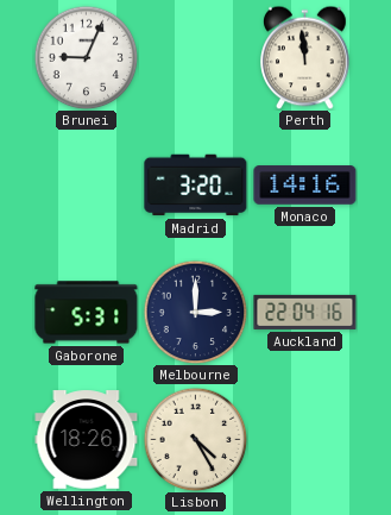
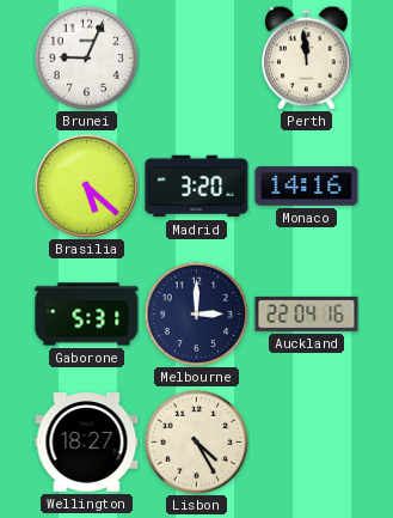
Brasilia: none -> 5:22 (86, 185)
Wellington: 18:26 -> 18:27 (87, 443)
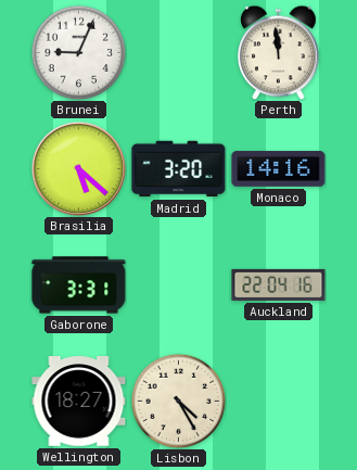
Gaborone: 5:31 -> 3:31 (79, 285)
Melbourne: 3:00 -> none (196, 313)
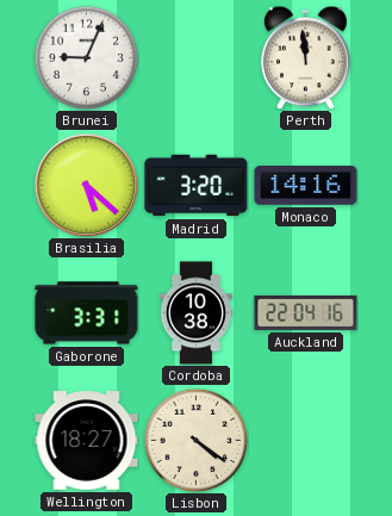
Cordoba: none -> 10:38 (195, 313)
Lisbon: 4:25 -> 4:21 (195, 440)
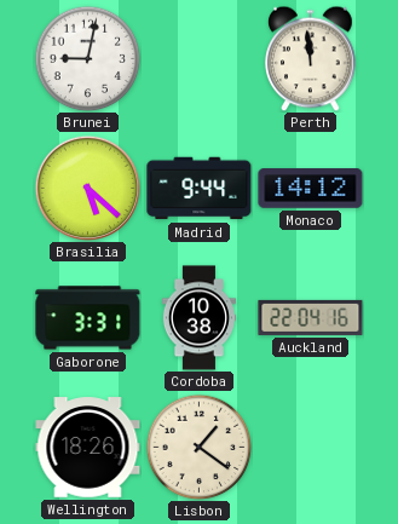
Brunei: 9:04 -> 9:02 (87, 58)
Madrid: 3:20 -> 9:44 (200, 189)
Monaco: 14:16 -> 14:12 (311, 189)
Wellington: 18:27 -> 18:26 (88, 448)
Lisbon: 4:21 -> 1:21 (198, 447)
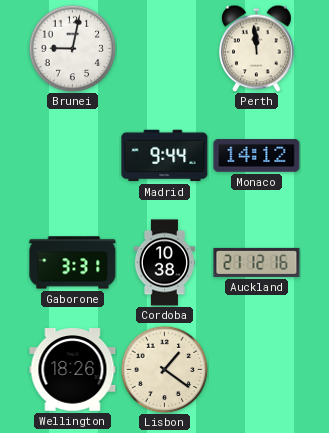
Brasilia: 5:22 -> none (87, 188)
Auckland: 22:04 -> 21:12 (257, 262)
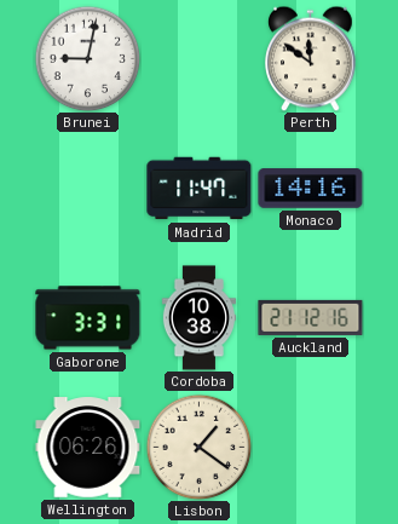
Perth: 11:59 -> 11:51 (311, 58)
Madrid: 9:44 -> 11:47 (200, 189)
Monaco: 14:12 -> 14:16 (311, 189)
Wellington: 18:26 -> 06:26 (88, 448)
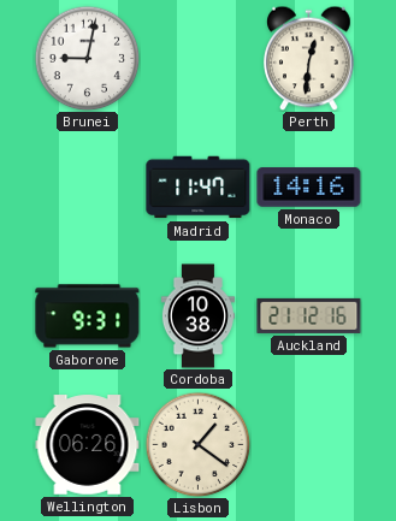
Perth: 11:51 -> 12:31 (309, 58)
Gaborone: 3:31 -> 9:31 (88, 316)
